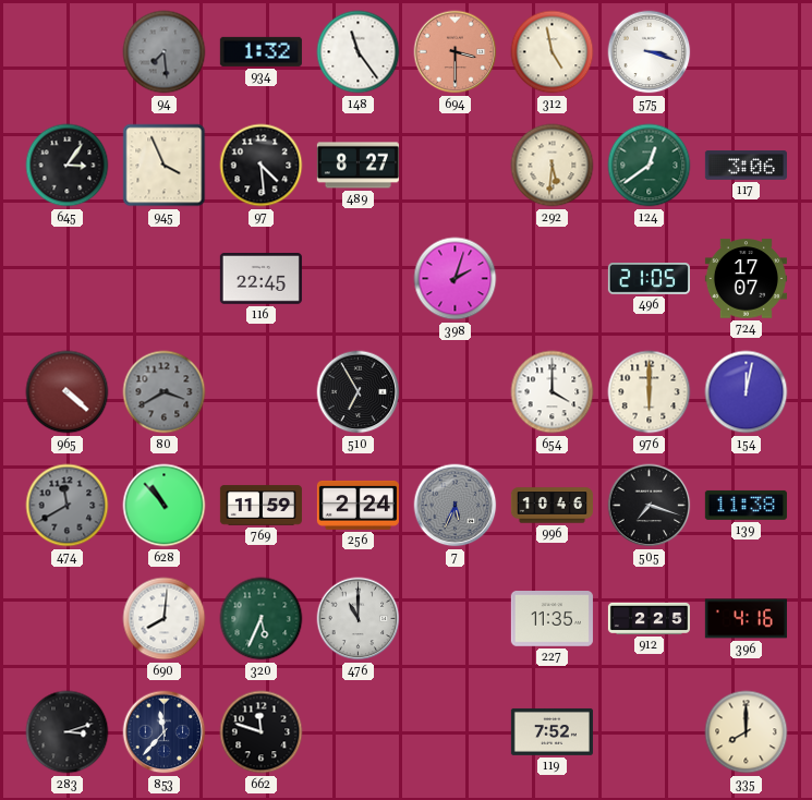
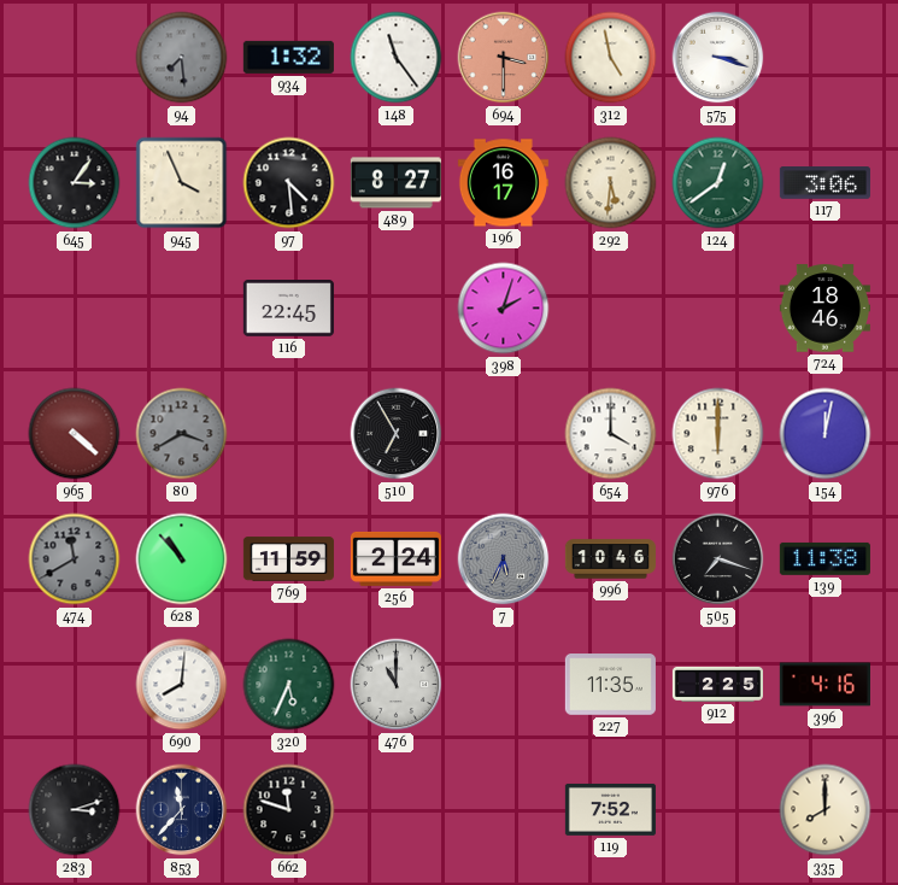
196: none -> 16:17 (503, 183)
496: 21:05 -> none (649, 279)
724: 17:07 -> 18:46 (824, 309)
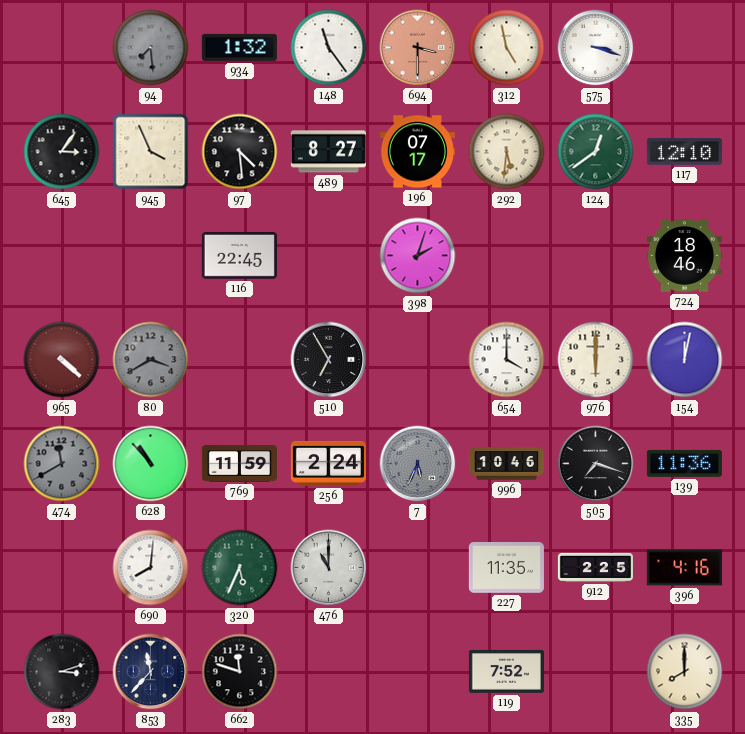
196: 16:17 -> 07:17 (417, 152)
117: 3:06 -> 12:10 (684, 152)
139: 11:38 -> 11:36 (684, 463)
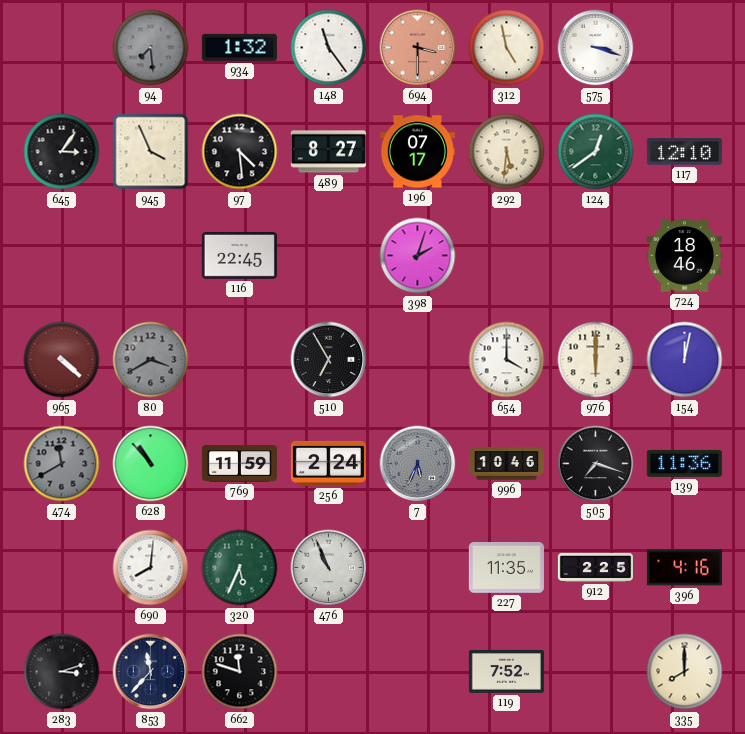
476: 11:00 -> 10:56 (329, 568)
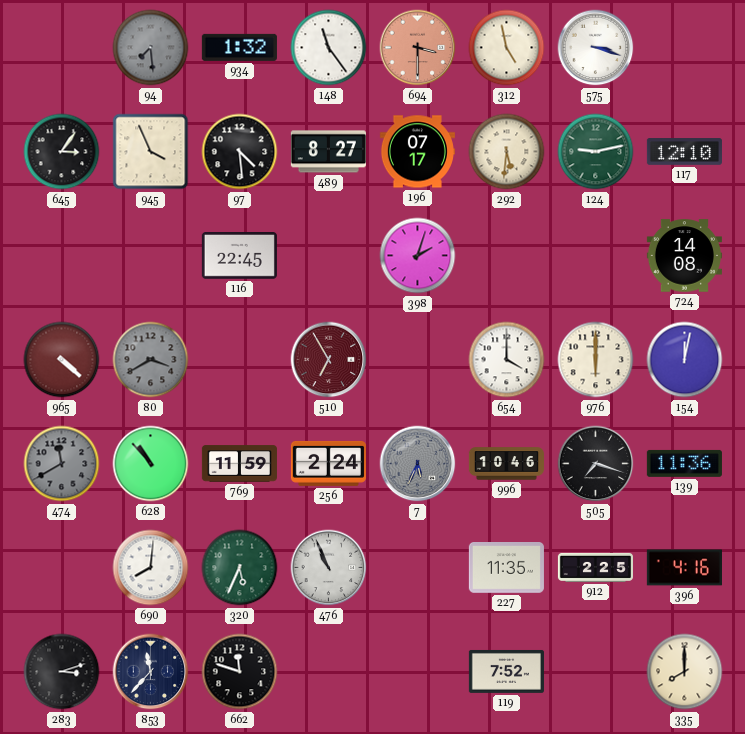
124: 12:39 -> 9:13 (596, 152)
724: 18:46 -> 14:08 (684, 256)
510 dial: black -> burgundy (329, 360)
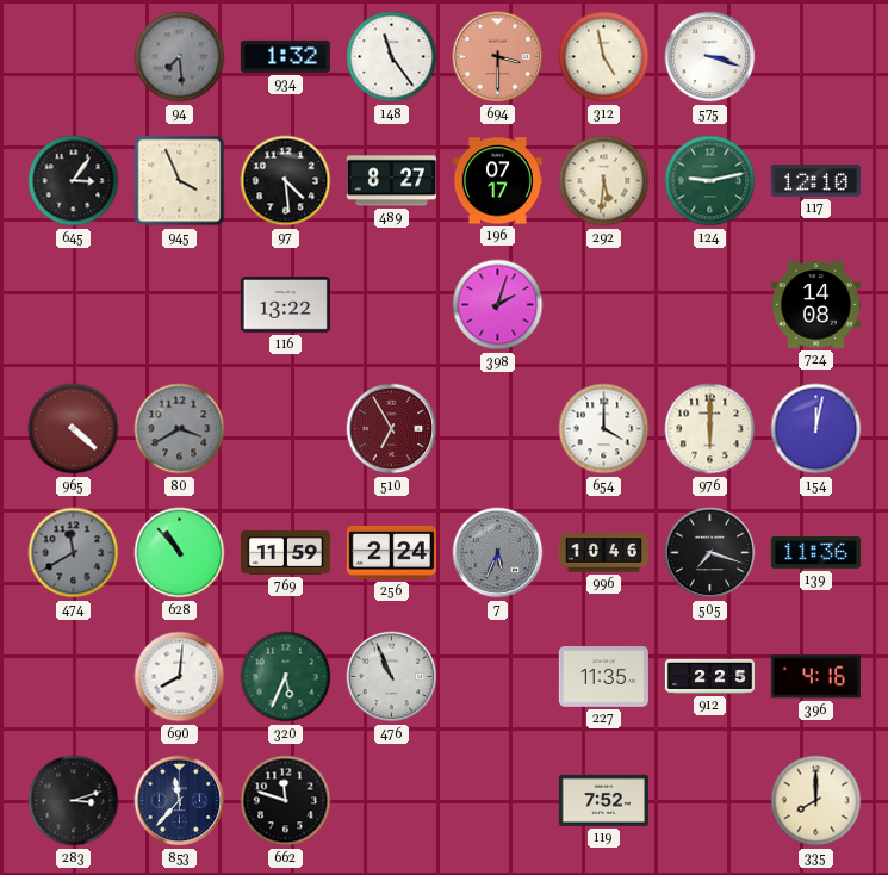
116: 22:45 -> 13:22 (285, 305)
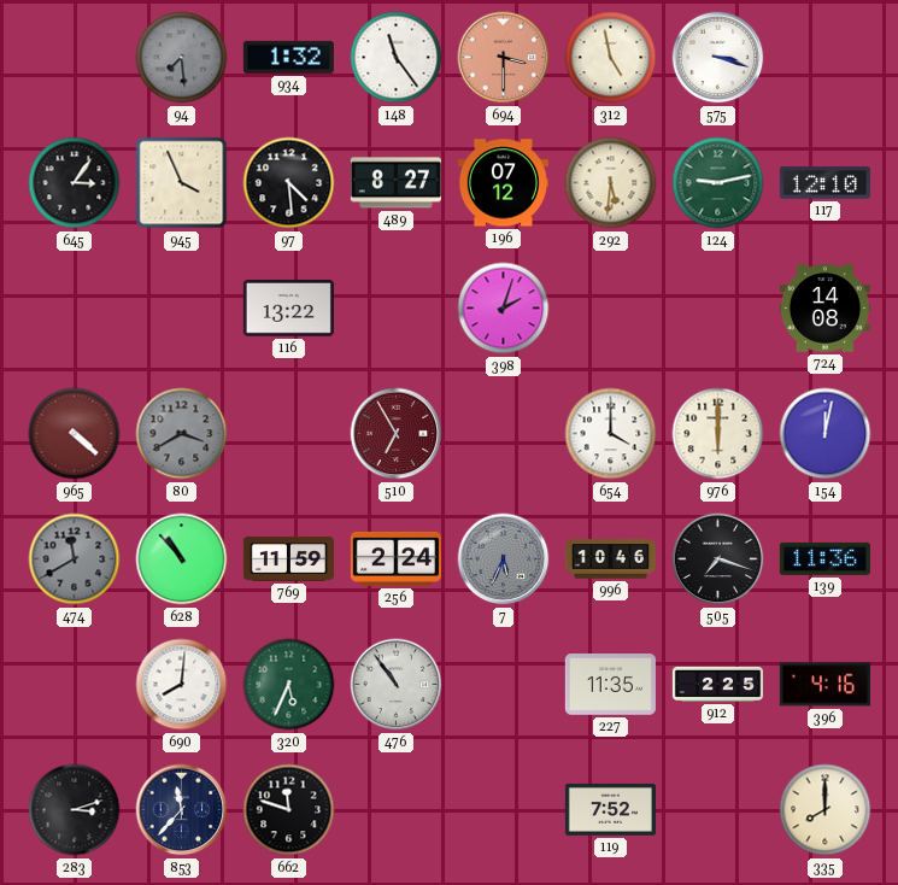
196: 07:17 -> 07:12 (503, 183)
476: 10:56 -> 10:54 (397, 685)
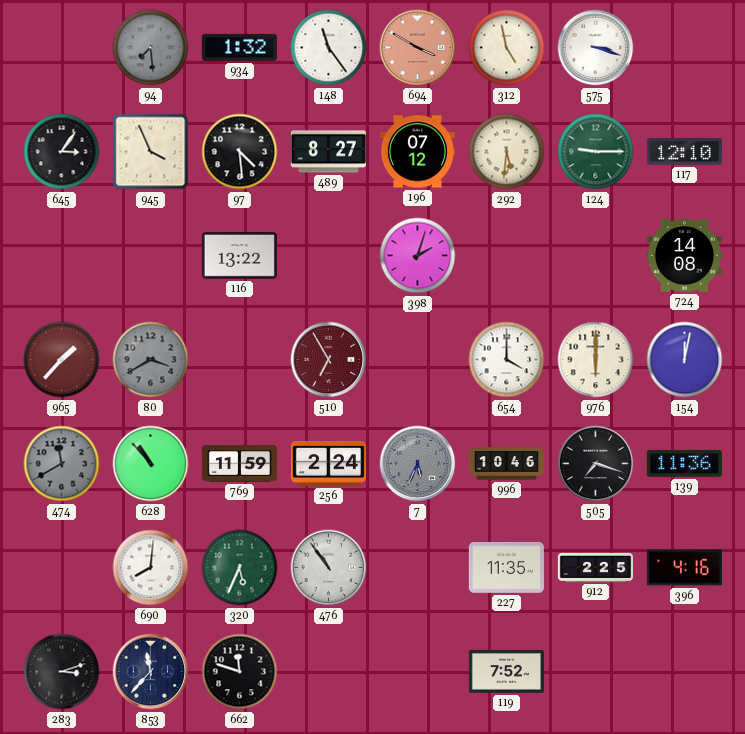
694: 3:30 -> 3:50 (418, 48)
124: 9:13 -> 9:15 (596, 152)
965: 4:22 -> 1:37 (62, 360)
335: 8:00 -> none (826, 810)
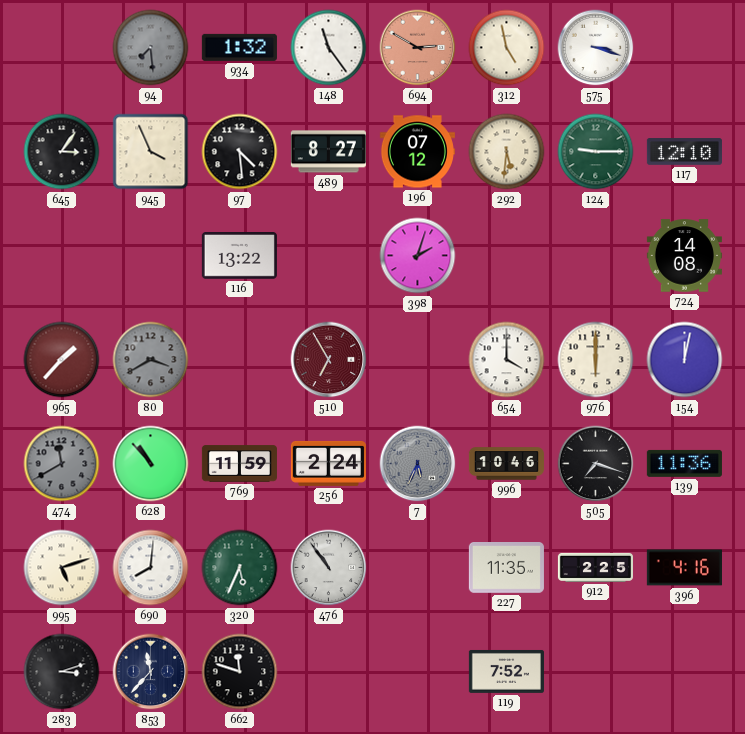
694: 3:50 -> 2:50 (418, 48)
995: none -> 5:12 (62, 568)
